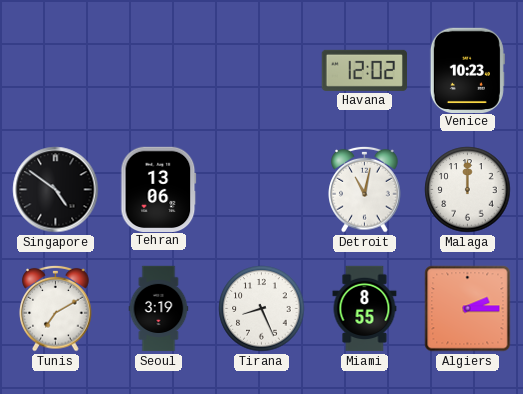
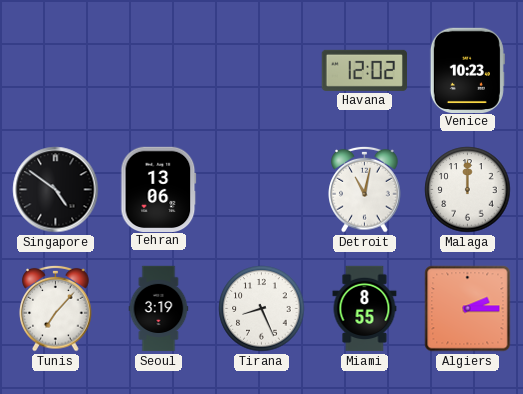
Tunis: 7:10 -> 7:07 (56, 308)
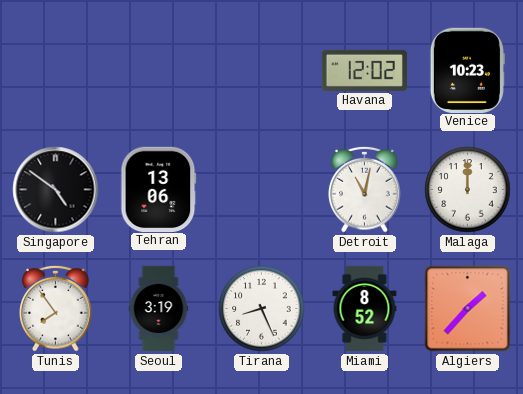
Tunis: 7:07 -> 7:54 (56, 308)
Miami: 8:55 -> 8:52 (365, 309)
Algiers: 2:15 -> 1:37 (468, 309)
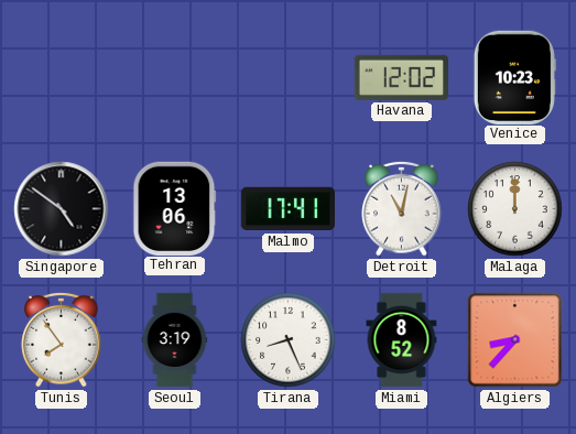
Malmo: none -> 17:41 (287, 209)
Algiers: 1:37 -> 8:37 (515, 340)
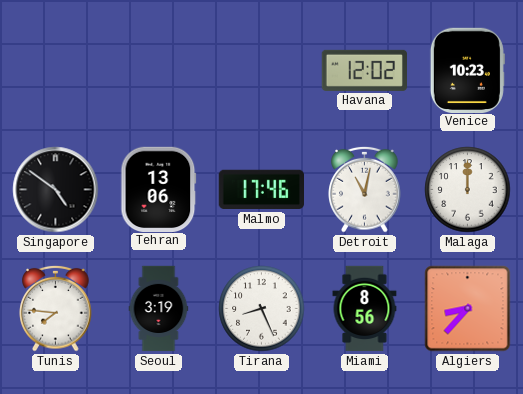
Malmo: 17:41 -> 17:46 (261, 190)
Tunis: 7:54 -> 7:46 (56, 308)
Miami: 8:52 -> 8:56 (365, 309)
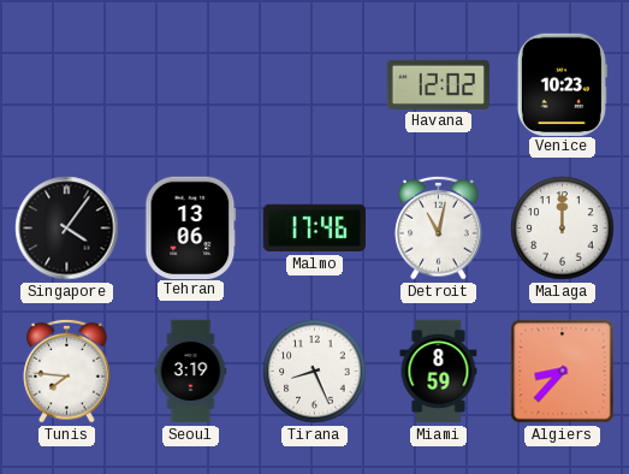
Singapore: 4:51 -> 4:06 (67, 229)
Miami: 8:56 -> 8:59 (439, 372)
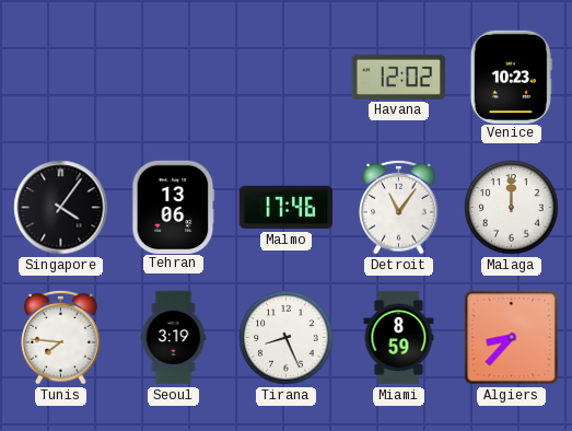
Detroit: 11:02 -> 11:06 (399, 207)
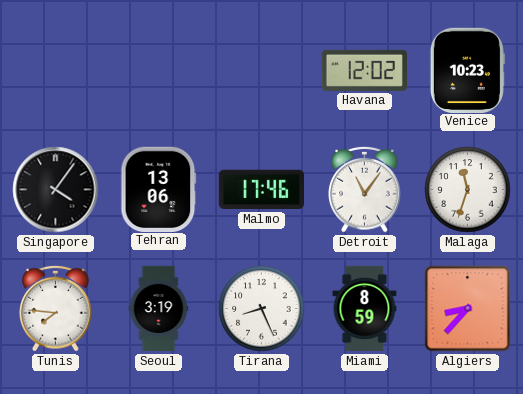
Malaga: 12:00 -> 11:33 (468, 190)
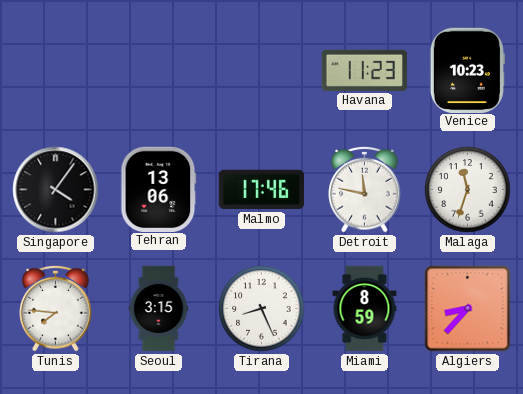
Havana: 12:02 -> 11:23 (364, 70)
Detroit: 11:06 -> 11:47 (365, 189)
Seoul: 3:19 -> 3:15 (159, 309)
